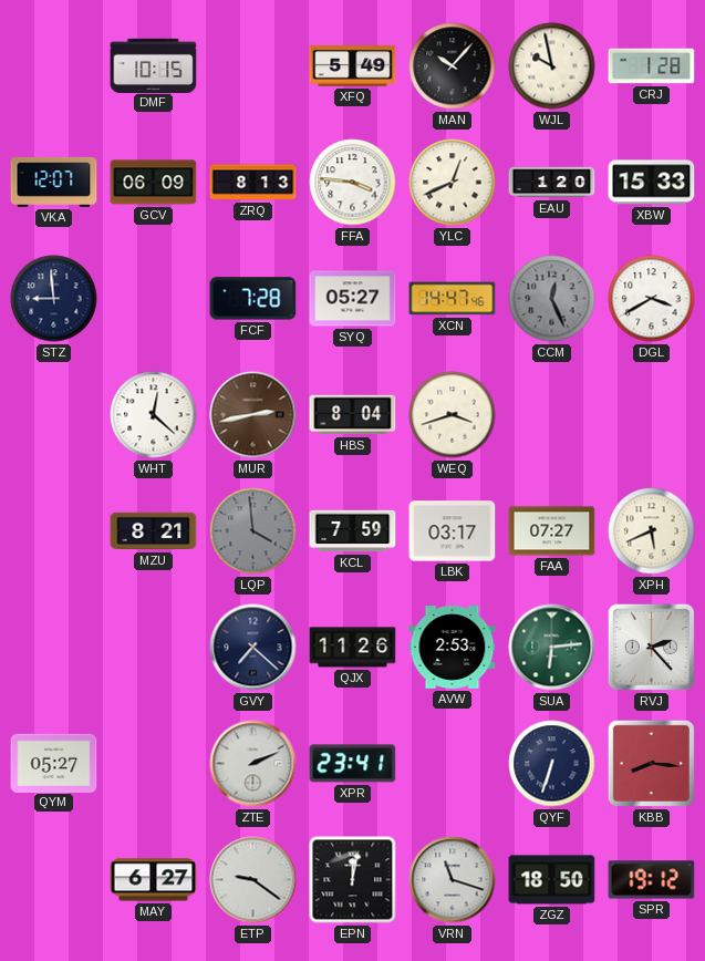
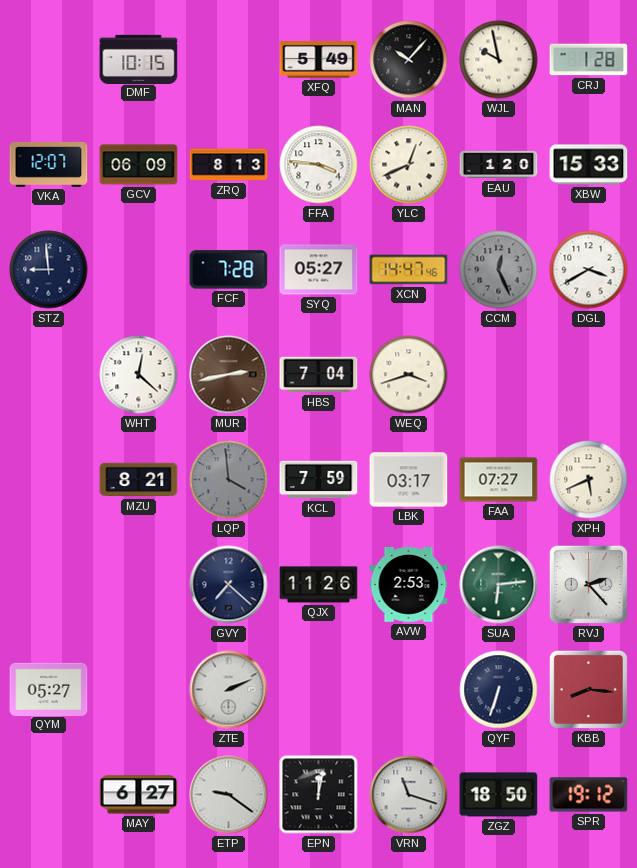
HBS: 8:04 -> 7:04 (319, 375)
XPR: 23:41 -> none (353, 764)
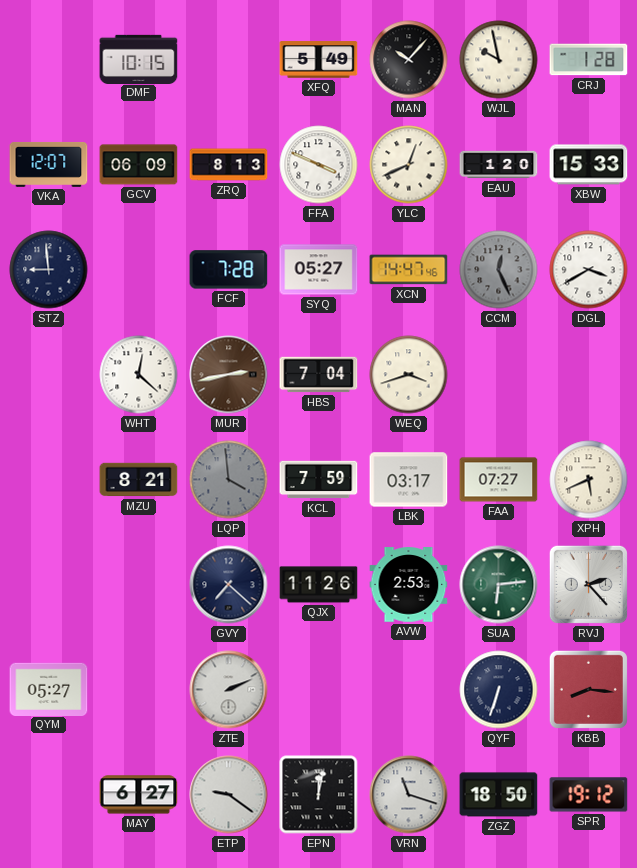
FFA: 3:46 -> 3:49 (319, 165)
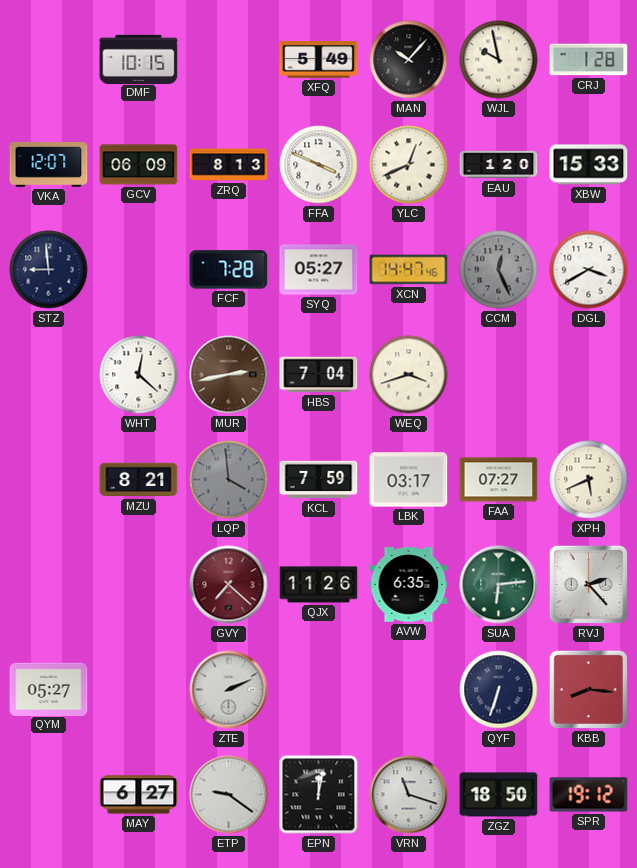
GVY dial: navy -> burgundy (229, 585)
AVW: 2:53 -> 6:35 (409, 585)
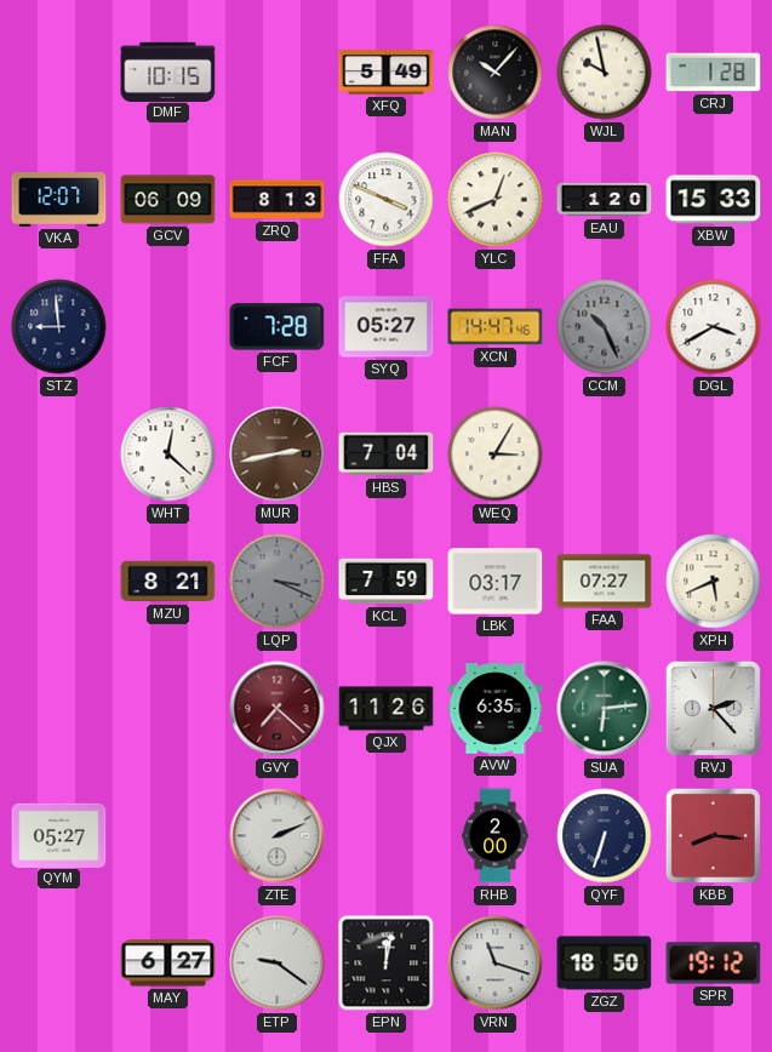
CCM: 12:26 -> 10:26 (605, 327)
WEQ: 3:42 -> 3:05 (496, 454)
LQP: 3:59 -> 3:19 (278, 582)
RHB: none -> 2:00 (496, 836)
